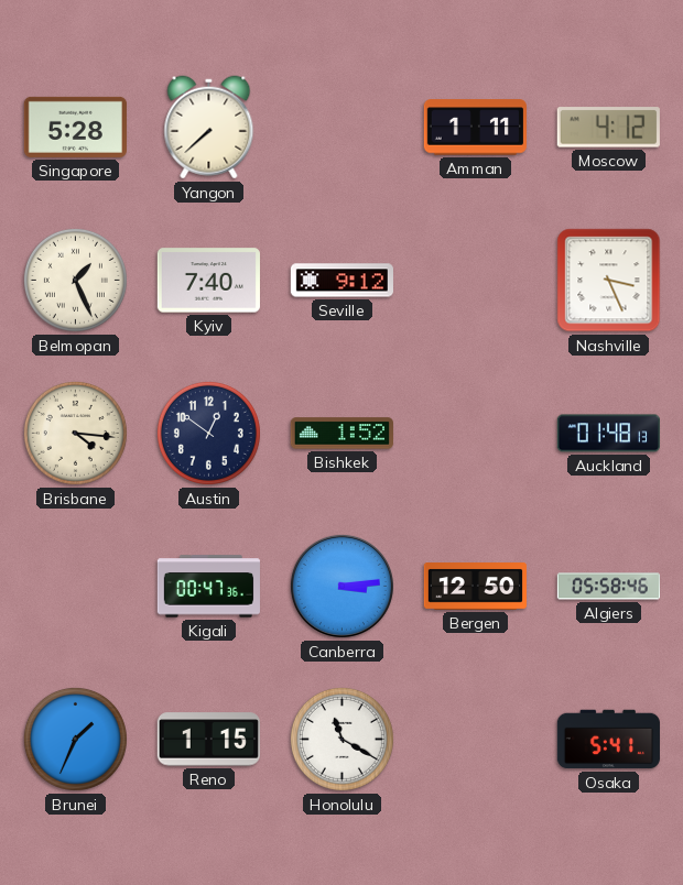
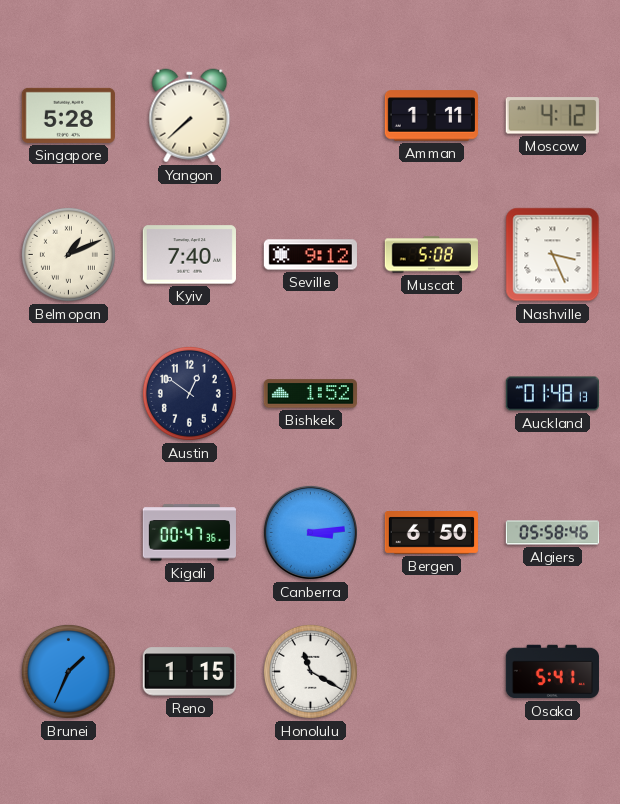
Belmopan: 1:26 -> 1:11 (68, 254)
Muscat: none -> 5:08 (431, 255)
Brisbane: 4:16 -> none (75, 433)
Bergen: 12:50 -> 6:50 (431, 533)
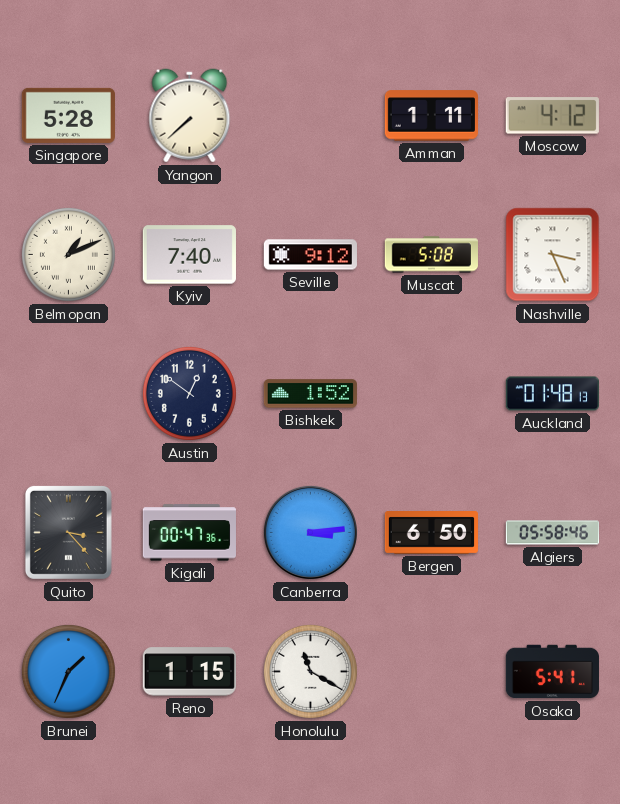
Quito: none -> 3:23 (68, 532)
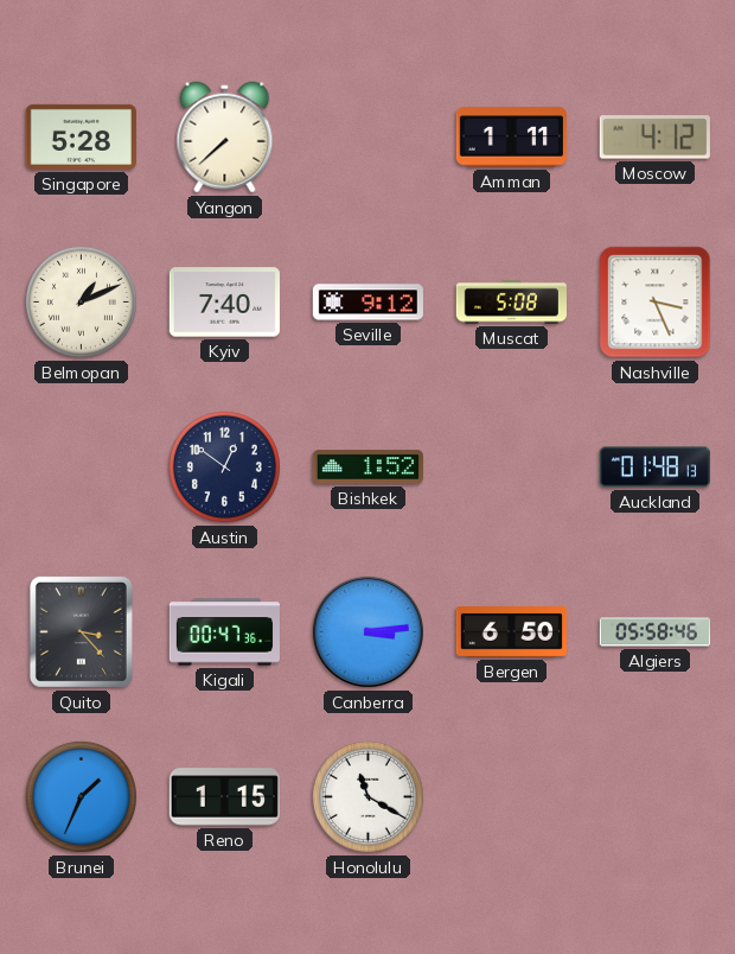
Osaka: 5:41 -> none (552, 672)
